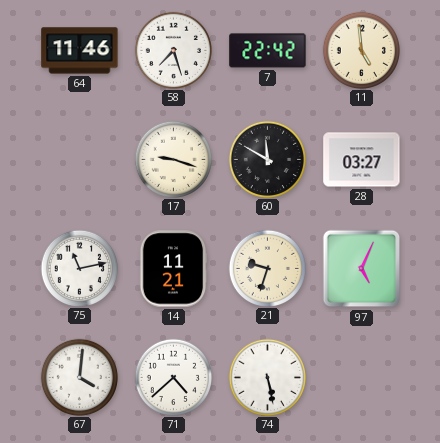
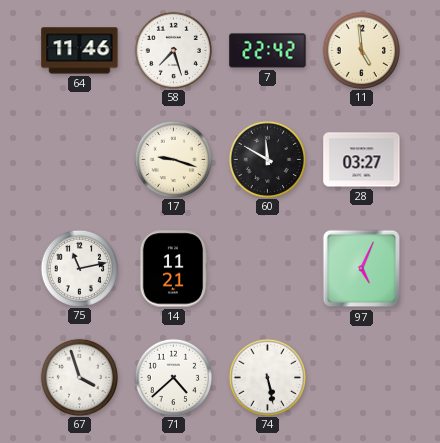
21: 9:33 -> none (267, 268)
67: 4:01 -> 3:57 (79, 377)
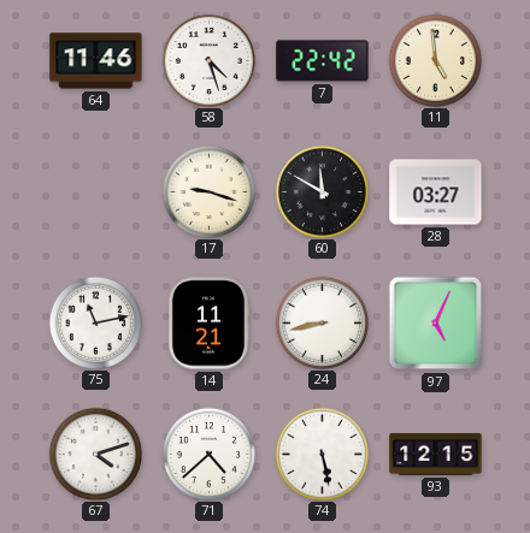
58: 7:27 -> 4:27 (208, 60)
24: none -> 8:43 (322, 322)
67: 3:57 -> 4:12 (95, 454)
93: none -> 12:15 (436, 455)
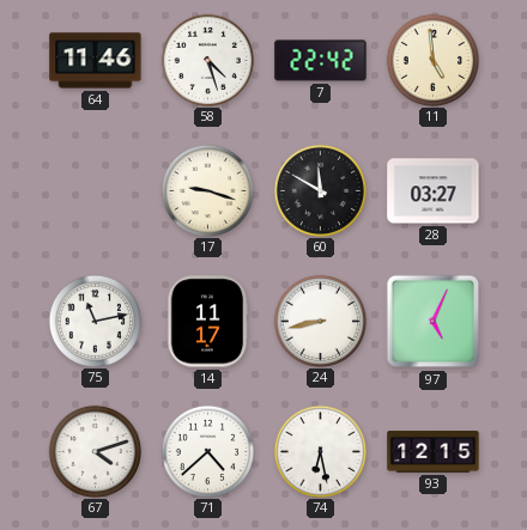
14: 11:21 -> 11:17 (207, 322)
74: 5:28 -> 6:28 (320, 451)
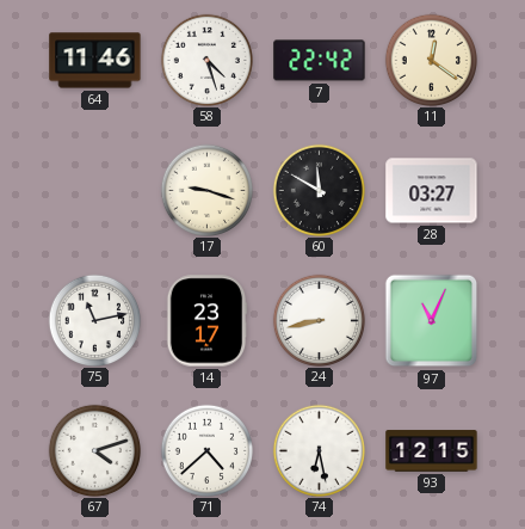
11: 4:59 -> 12:21 (431, 60)
14: 11:17 -> 23:17 (206, 321)
97: 5:04 -> 11:04 (432, 321)
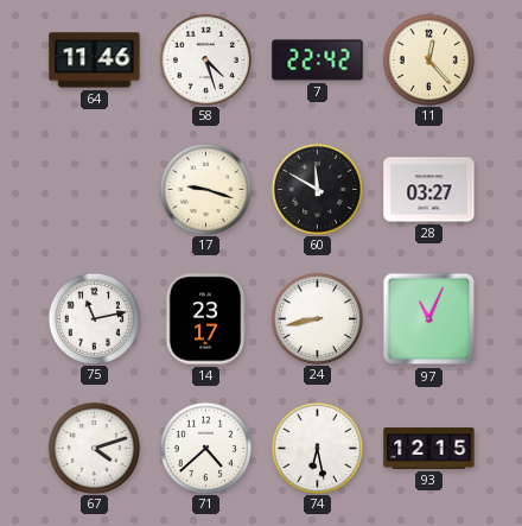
11: 12:21 -> 12:23 (428, 59)
